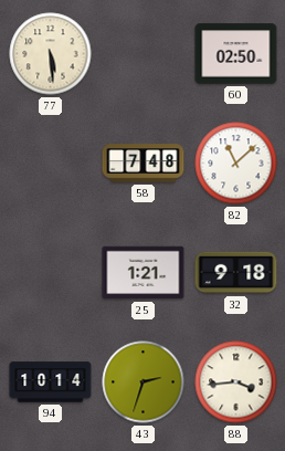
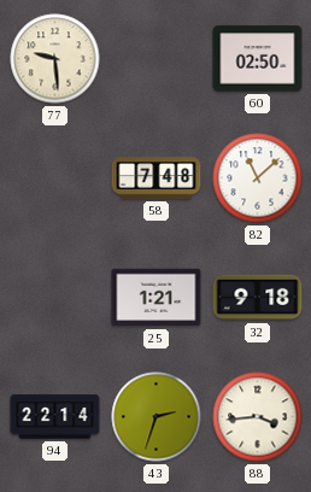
77: 5:29 -> 9:29 (55, 59)
94: 10:14 -> 22:14 (55, 417)
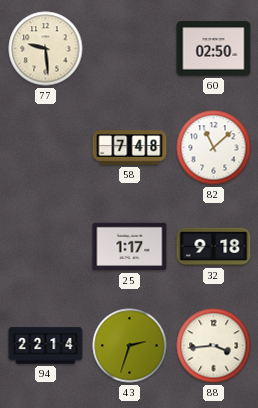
25: 1:21 -> 1:17 (130, 247)
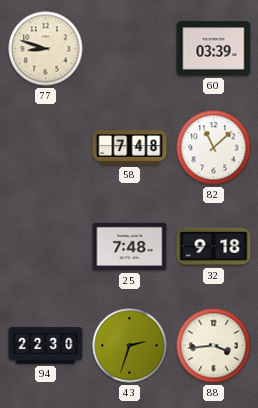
77: 9:29 -> 8:48 (46, 49)
60: 02:50 -> 03:39 (214, 49)
25: 1:17 -> 7:48 (130, 247)
94: 22:14 -> 22:30 (46, 346)
